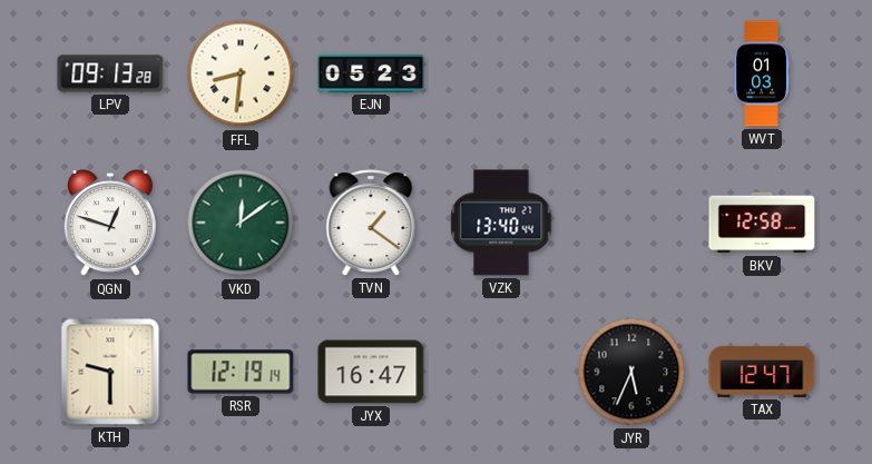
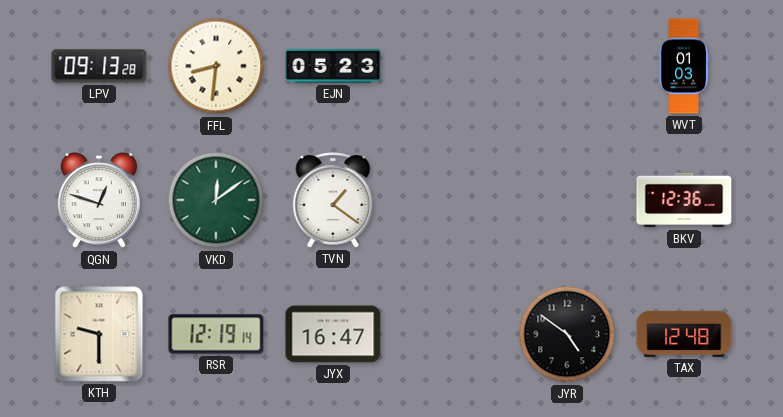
VZK: 13:40 -> none (501, 223)
BKV: 12:58 -> 12:36 (684, 200)
JYR: 5:34 -> 4:51 (567, 334)
TAX: 12:47 -> 12:48 (684, 334)
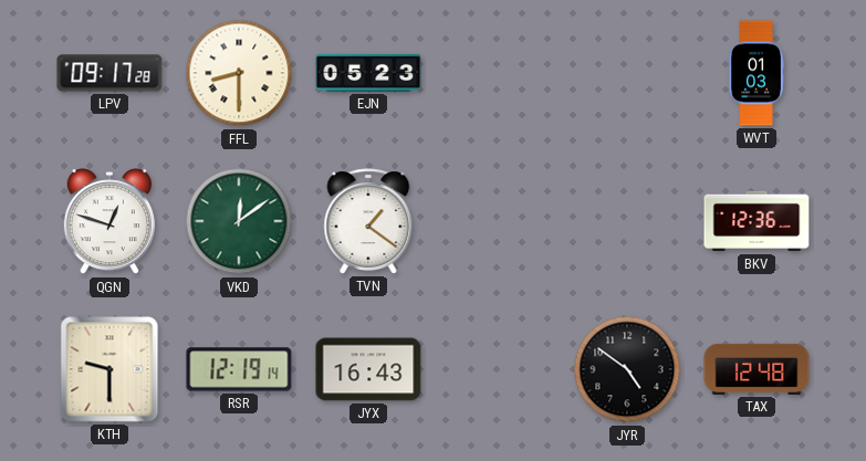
LPV: 09:13 -> 09:17 (109, 73)
FFL: 8:31 -> 8:30 (239, 73)
JYX: 16:47 -> 16:43 (368, 369)
